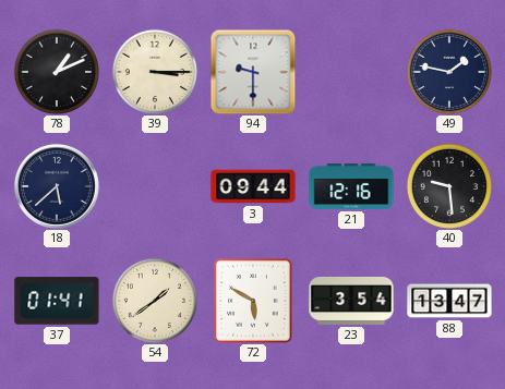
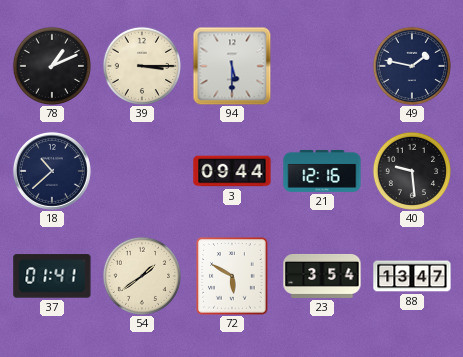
94: 9:30 -> 5:30 (232, 66)
18: 5:38 -> 10:38 (52, 171)
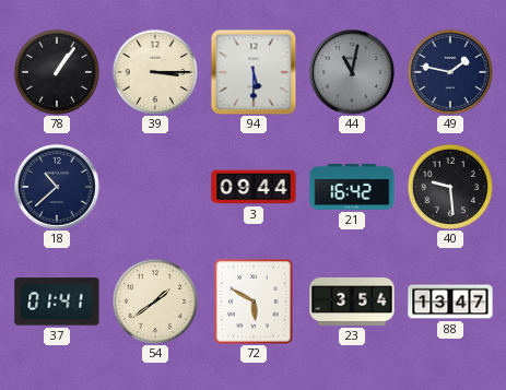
78: 1:11 -> 1:06 (57, 72)
44: none -> 11:02 (352, 72)
21: 12:16 -> 16:42 (352, 187)
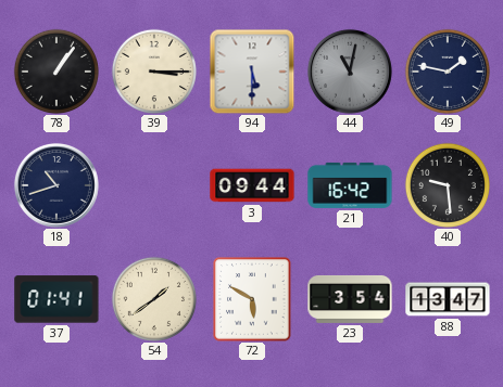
18: 10:38 -> 10:42 (56, 185)
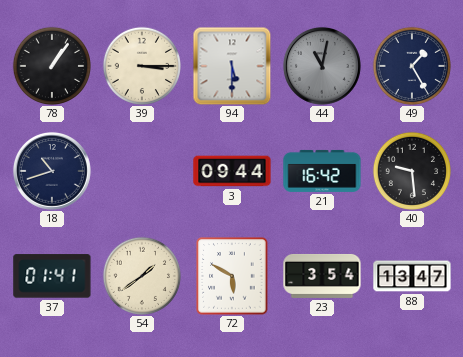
49: 1:47 -> 1:25 (412, 66)
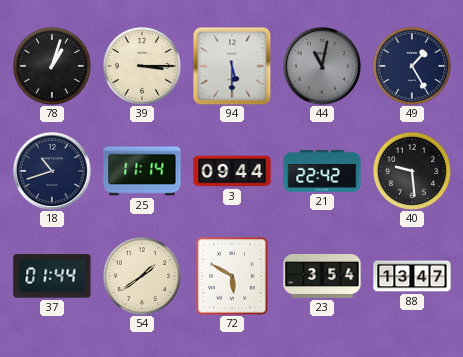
78: 1:06 -> 1:03 (52, 66)
25: none -> 11:14 (142, 171)
21: 16:42 -> 22:42 (322, 171)
37: 01:41 -> 01:44 (52, 276)
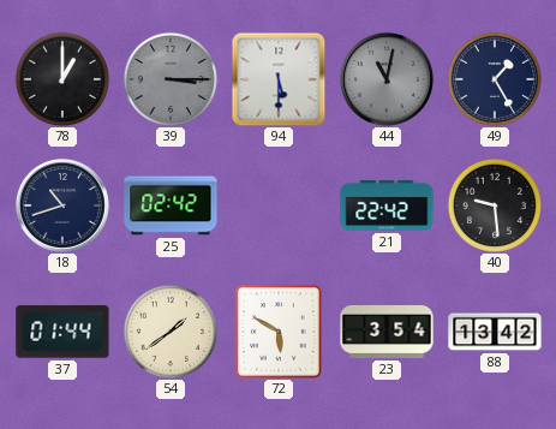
78: 1:03 -> 1:00 (62, 79)
39 dial: cream -> grey (171, 79)
25: 11:14 -> 02:42 (171, 205)
3: 09:44 -> none (232, 171)
88: 13:47 -> 13:42 (495, 332)
